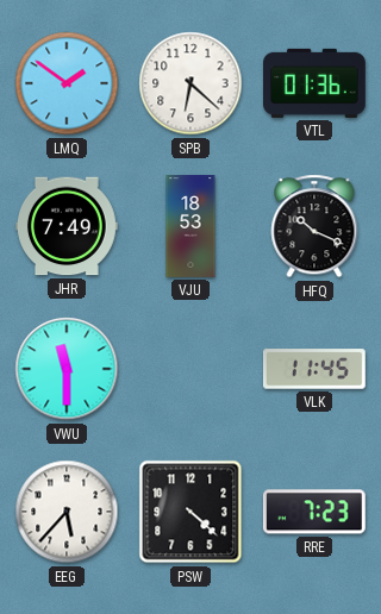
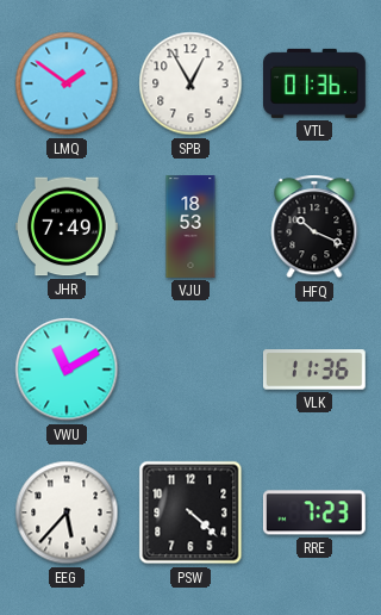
SPB: 6:22 -> 12:55 (190, 83)
VWU: 11:30 -> 11:10 (67, 369)
VLK: 11:45 -> 11:36 (314, 369)
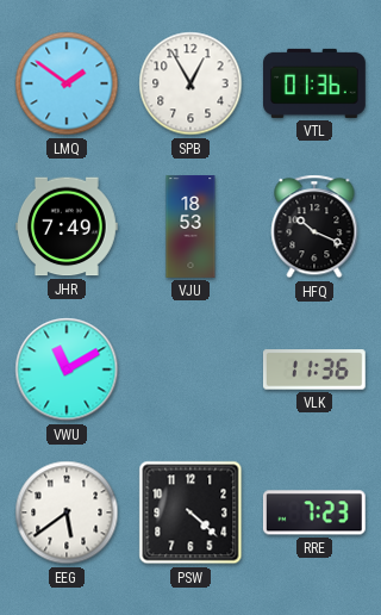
EEG: 5:37 -> 5:39 (67, 512)
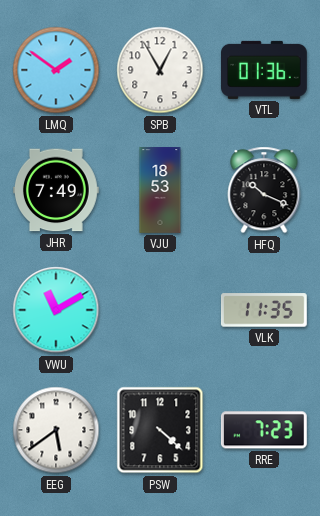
VLK: 11:36 -> 11:35 (264, 310)
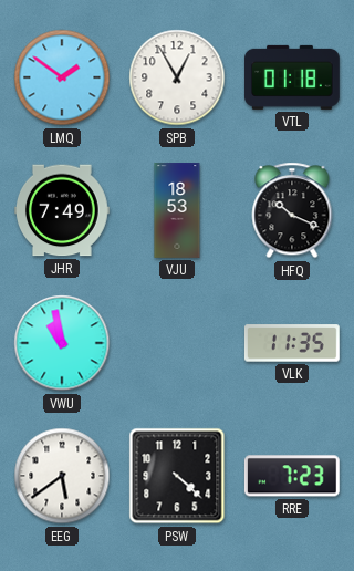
VTL: 01:36 -> 01:18 (293, 77)
VWU: 11:10 -> 10:58 (62, 343)
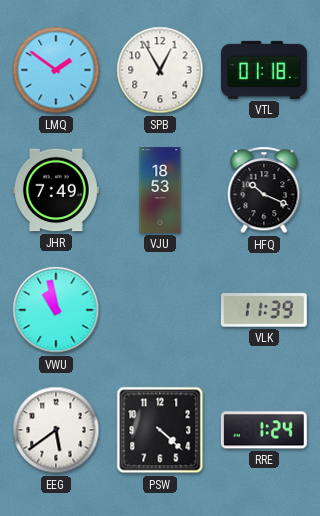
VLK: 11:35 -> 11:39 (264, 310)
RRE: 7:23 -> 1:24 (264, 430)
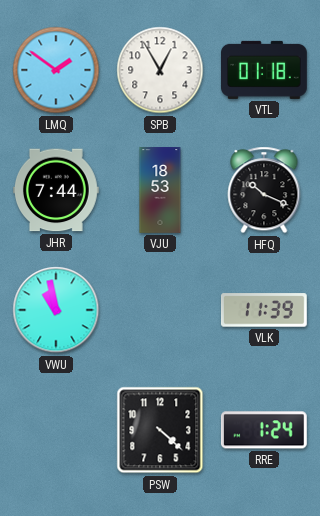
JHR: 7:49 -> 7:44 (57, 190)
EEG: 5:39 -> none (56, 430)
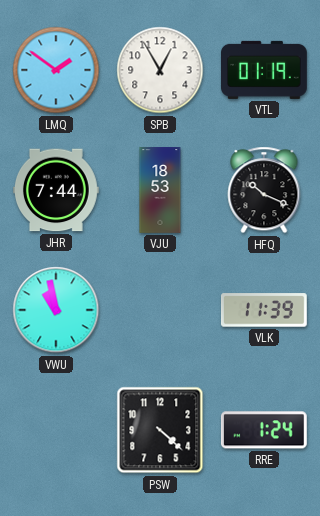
VTL: 01:18 -> 01:19 (265, 70)
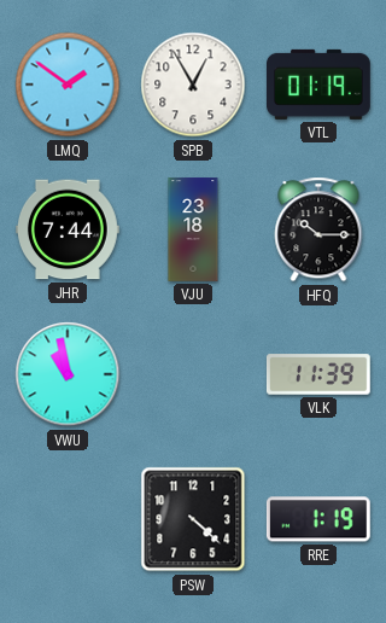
VJU: 18:53 -> 23:18 (193, 229)
HFQ: 10:19 -> 10:15 (318, 229)
RRE: 1:24 -> 1:19 (318, 519)
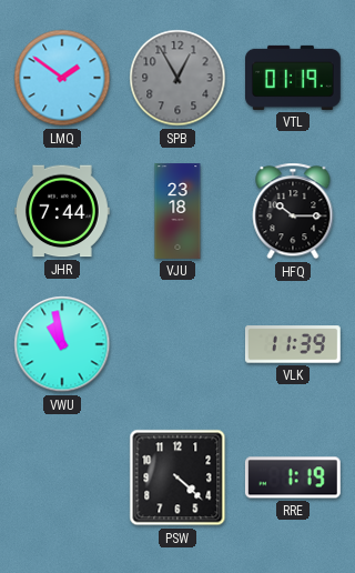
SPB dial: white -> grey (177, 78)
